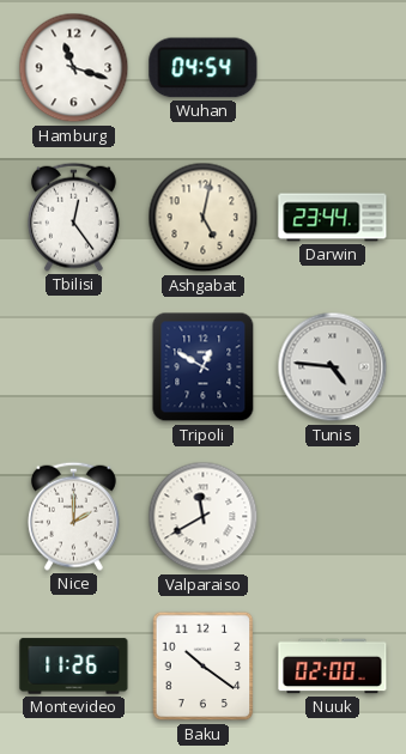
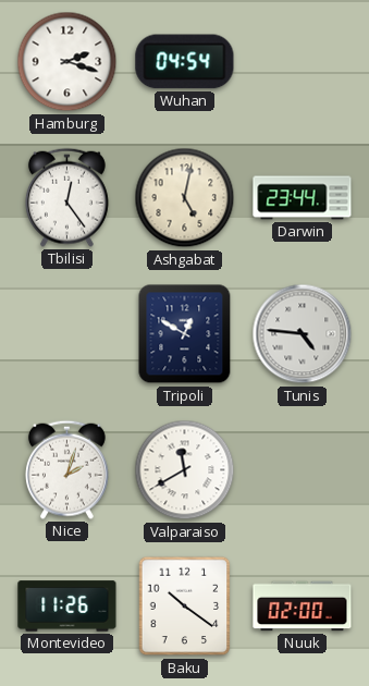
Hamburg: 11:18 -> 2:18 (67, 62)
Nice: 2:00 -> 2:03 (66, 469)
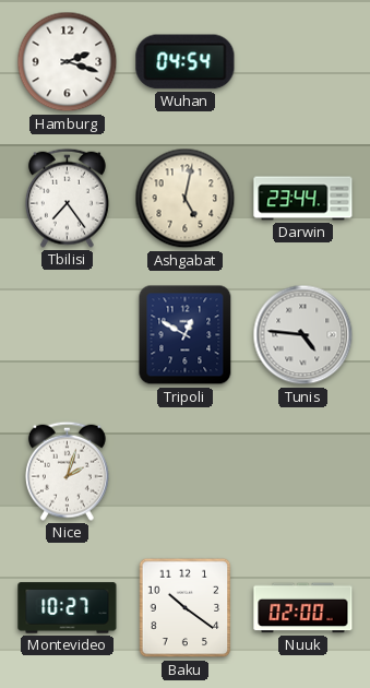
Tbilisi: 12:24 -> 7:24 (67, 198)
Valparaiso: 11:40 -> none (185, 470)
Montevideo: 11:26 -> 10:27 (68, 608)
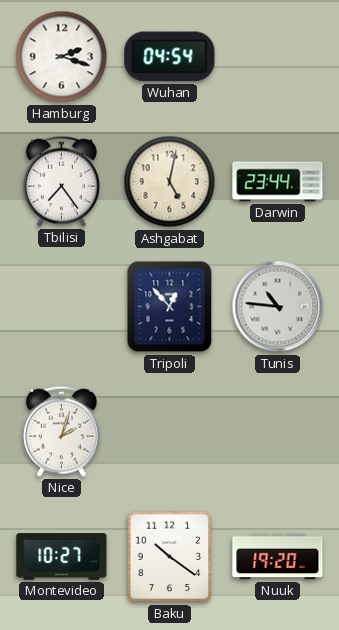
Tripoli: 12:50 -> 12:53 (170, 307)
Tunis: 4:46 -> 10:46 (278, 307)
Nuuk: 02:00 -> 19:20 (278, 557)
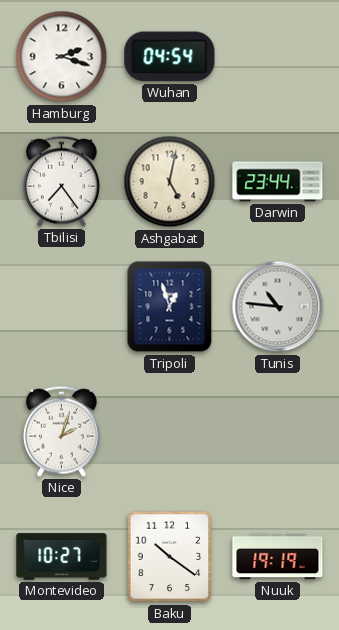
Tripoli: 12:53 -> 12:57 (170, 307)
Nuuk: 19:20 -> 19:19 (278, 557)
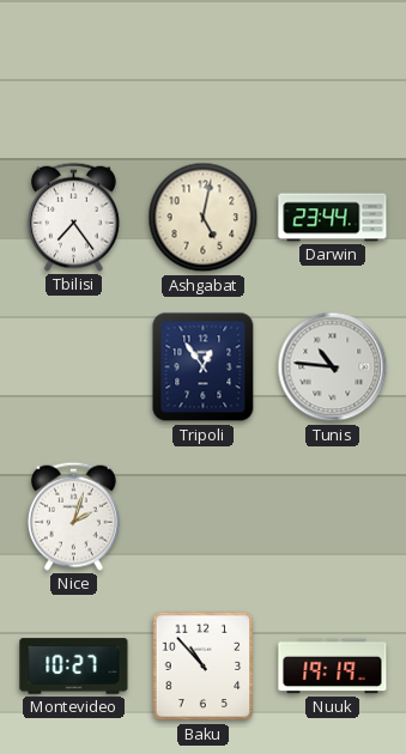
Hamburg: 2:18 -> none (62, 57)
Wuhan: 04:54 -> none (170, 57)
Tripoli: 12:57 -> 12:54 (204, 367)
Baku: 10:21 -> 10:53 (204, 667)
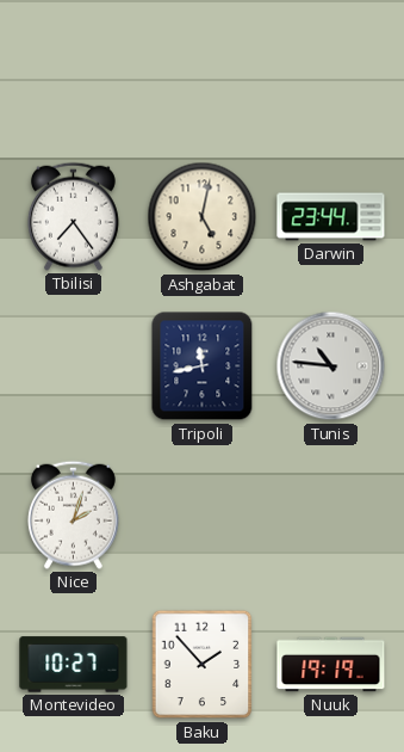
Tripoli: 12:54 -> 11:43 (203, 366)
Baku: 10:53 -> 1:53 (203, 665)
